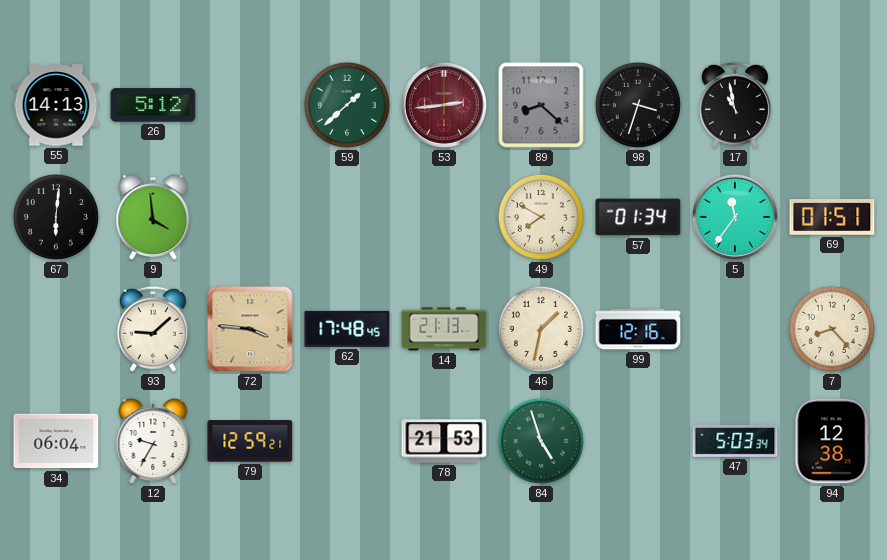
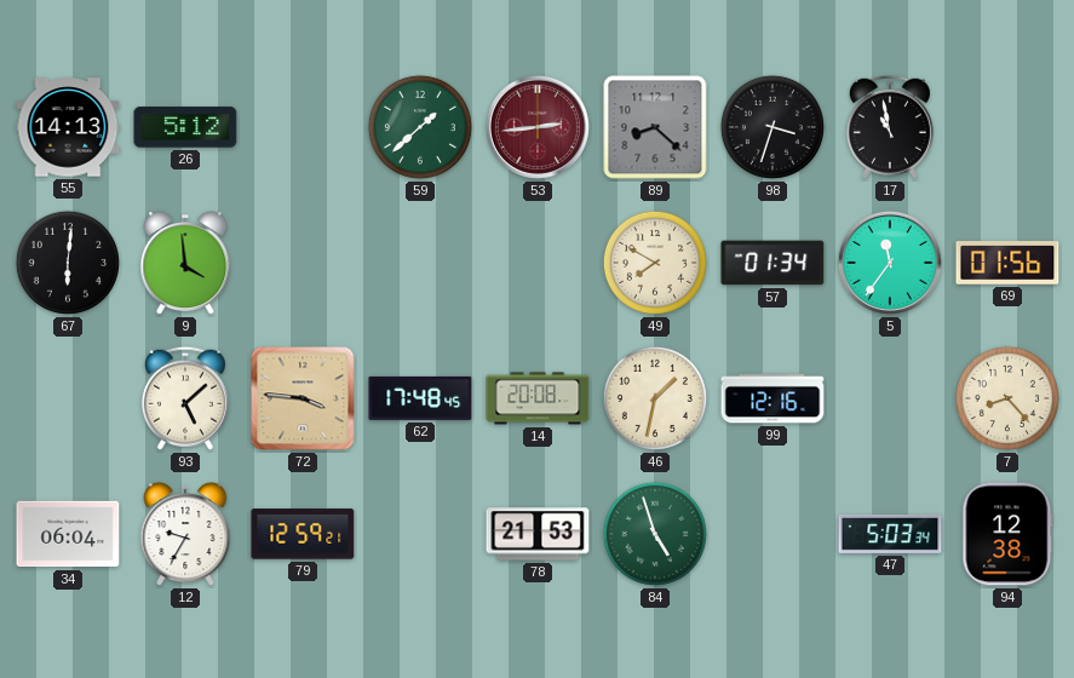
69: 01:51 -> 01:56 (1007, 264)
93: 9:08 -> 5:08 (185, 398)
14: 21:13 -> 20:08 (538, 398)
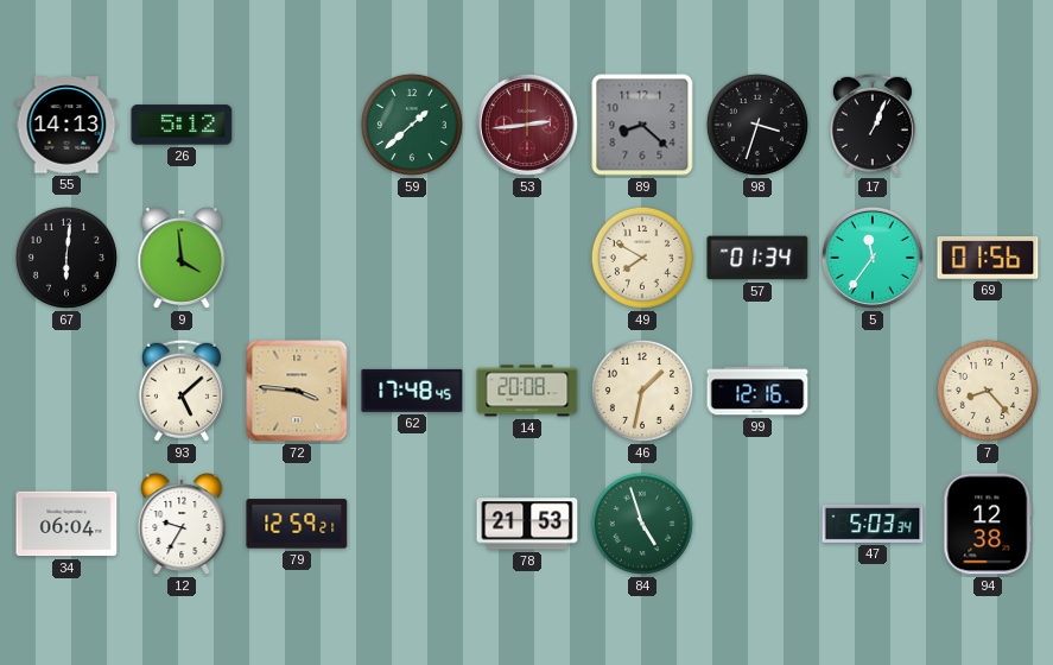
17: 10:58 -> 1:04 (873, 125)
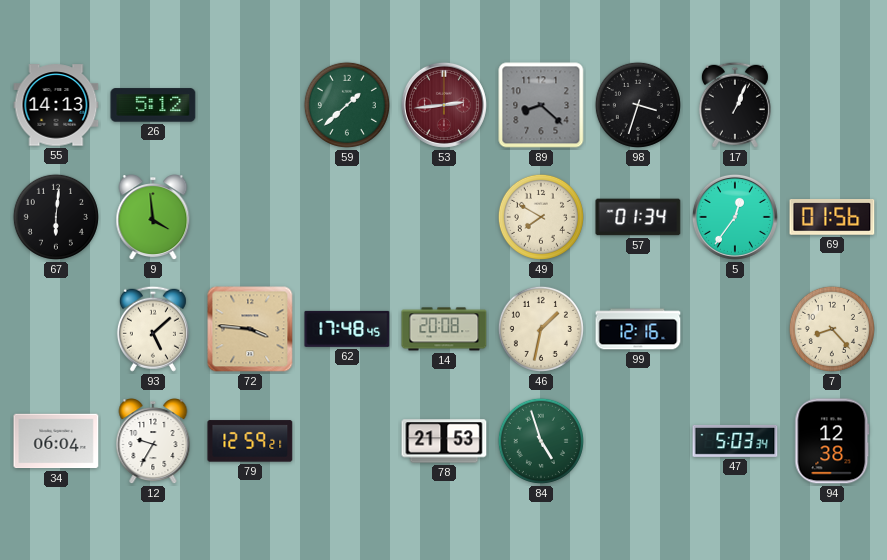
5: 11:36 -> 12:36 (735, 217)
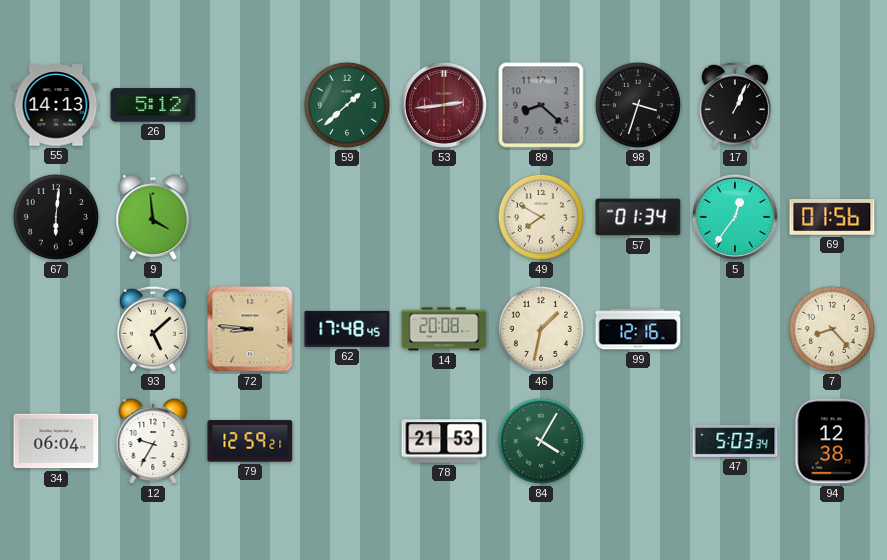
72: 3:46 -> 8:46 (250, 329)
84: 4:57 -> 4:05 (541, 441)
